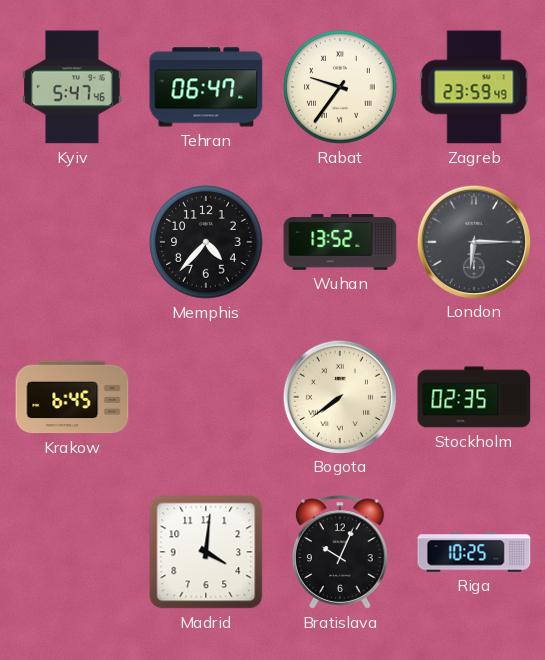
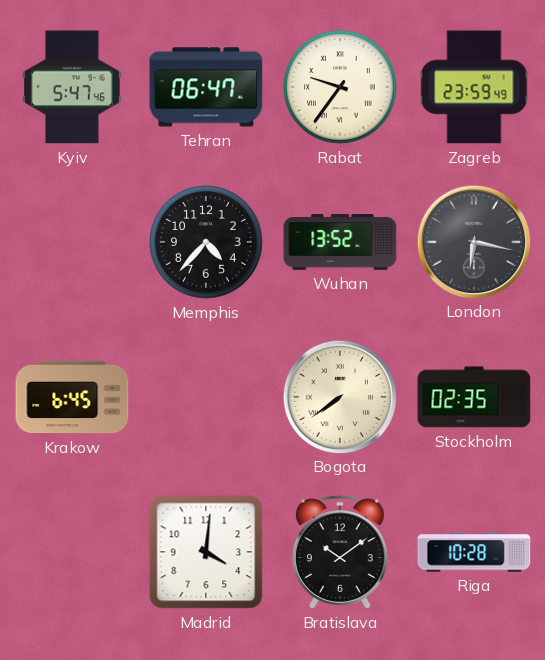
London: 6:15 -> 6:17 (473, 241)
Bratislava: 10:04 -> 10:09 (341, 552)
Riga: 10:25 -> 10:28 (474, 552)
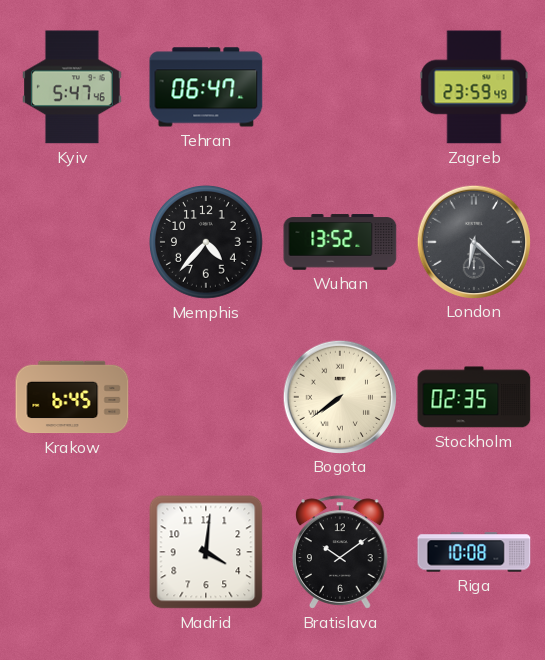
Rabat: 9:36 -> none (341, 88)
London: 6:17 -> 6:22 (473, 241)
Riga: 10:28 -> 10:08 (474, 552)
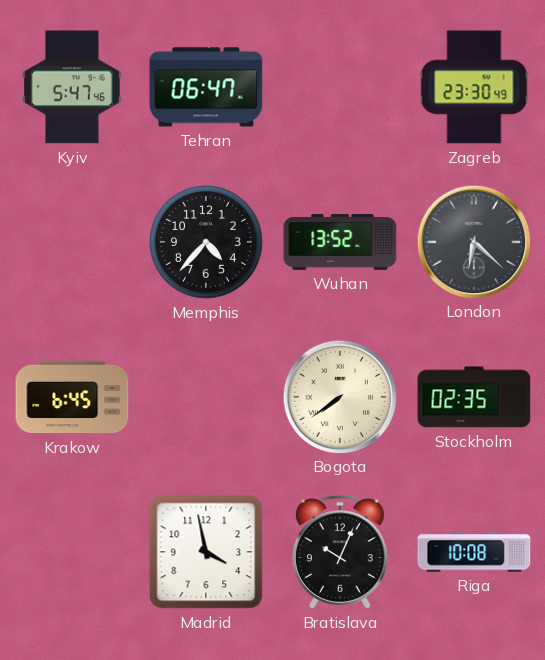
Zagreb: 23:59 -> 23:30 (474, 87)
Madrid: 4:01 -> 3:58 (206, 552)
Bratislava: 10:09 -> 10:04 (341, 552)
